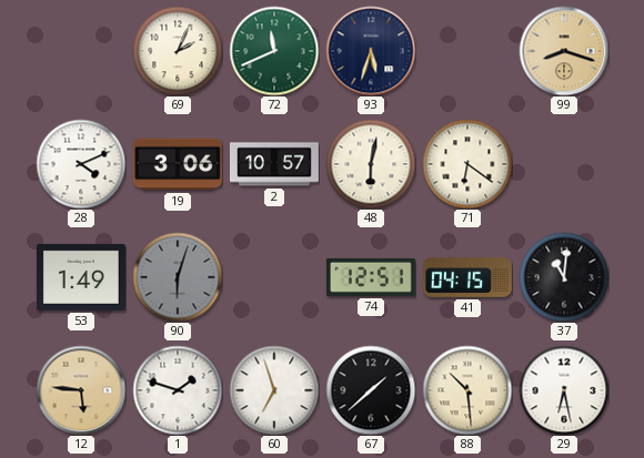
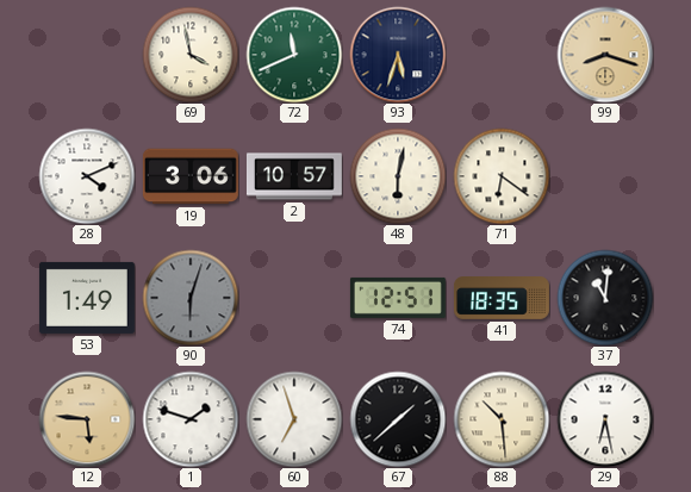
69: 2:04 -> 3:58 (191, 55)
41: 04:15 -> 18:35 (502, 299)
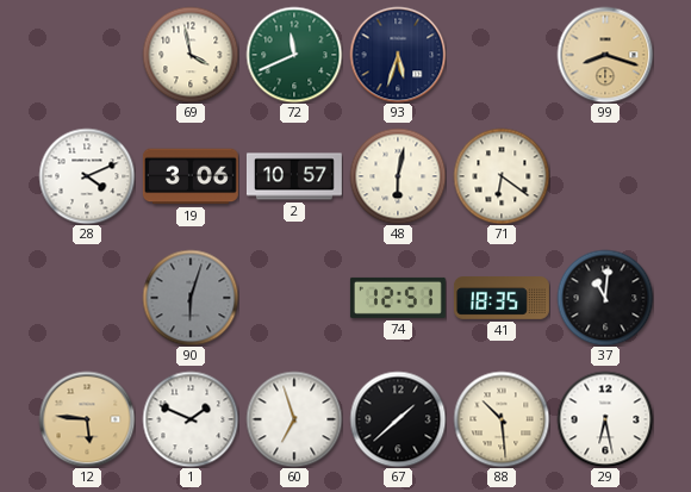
53: 1:49 -> none (87, 298)
1: 1:48 -> 1:49 (191, 419)
